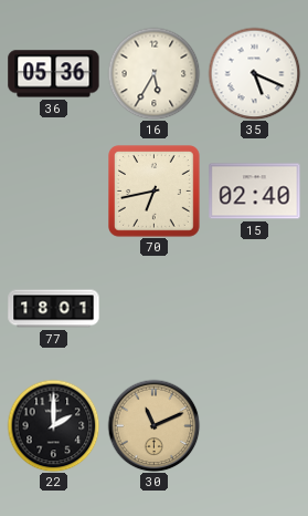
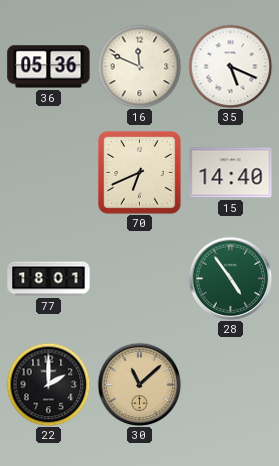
16: 5:35 -> 11:49 (139, 66)
70: 6:43 -> 6:41 (140, 173)
15: 02:40 -> 14:40 (231, 173)
28: none -> 4:54 (230, 278)
30: 11:11 -> 11:08 (139, 384)
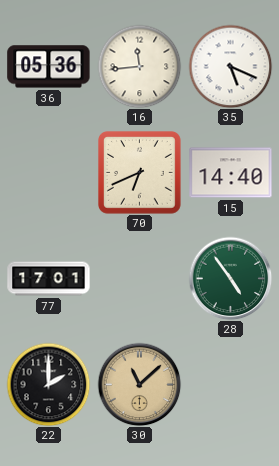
16: 11:49 -> 11:44 (139, 66)
77: 18:01 -> 17:01 (49, 279)
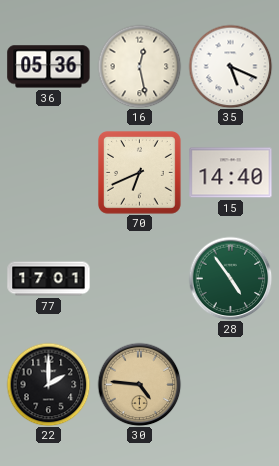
16: 11:44 -> 12:28 (139, 66)
30: 11:08 -> 4:46 (139, 384)
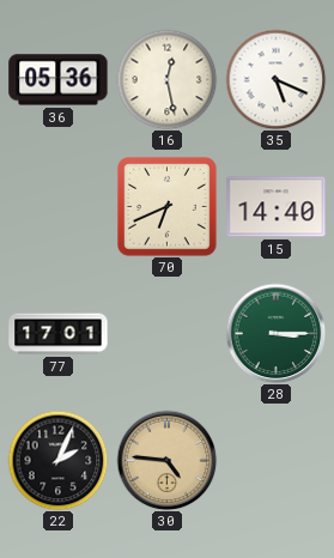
28: 4:54 -> 3:15 (275, 333)
22: 2:00 -> 2:04 (57, 460)
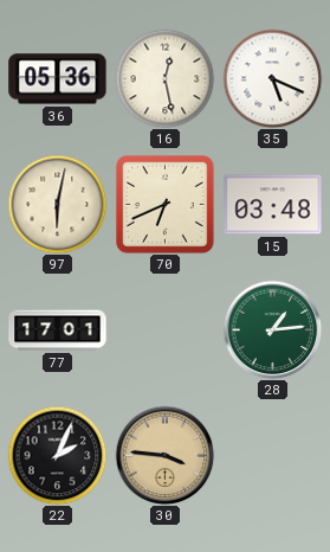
97: none -> 6:02 (57, 204)
15: 14:40 -> 03:48 (273, 205)
28: 3:15 -> 1:14 (272, 329)
30: 4:46 -> 3:46 (164, 455)
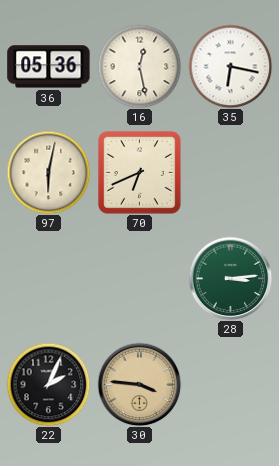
35: 5:19 -> 6:17 (230, 66)
15: 03:48 -> none (273, 205)
77: 17:01 -> none (58, 330)
28: 1:14 -> 3:14 (230, 278)
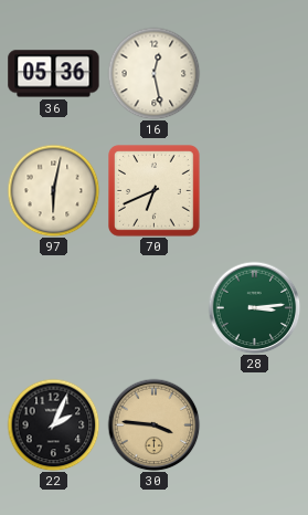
35: 6:17 -> none (230, 66)
